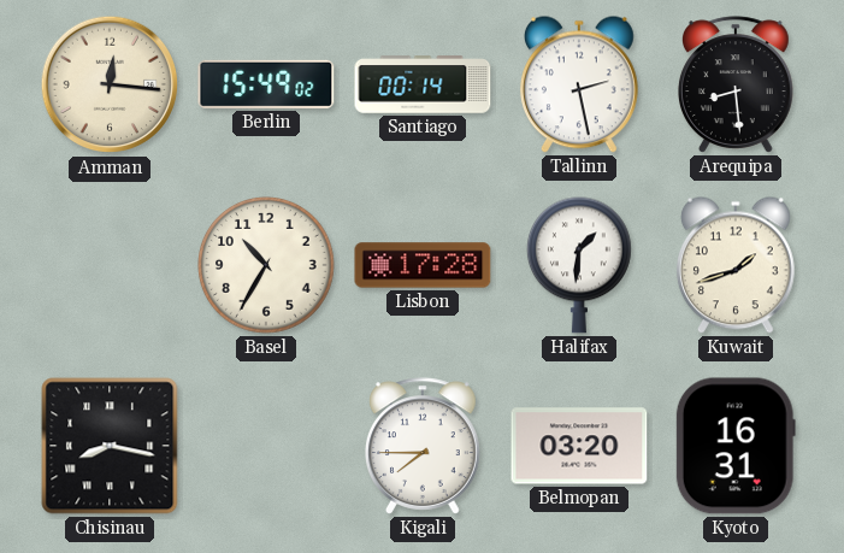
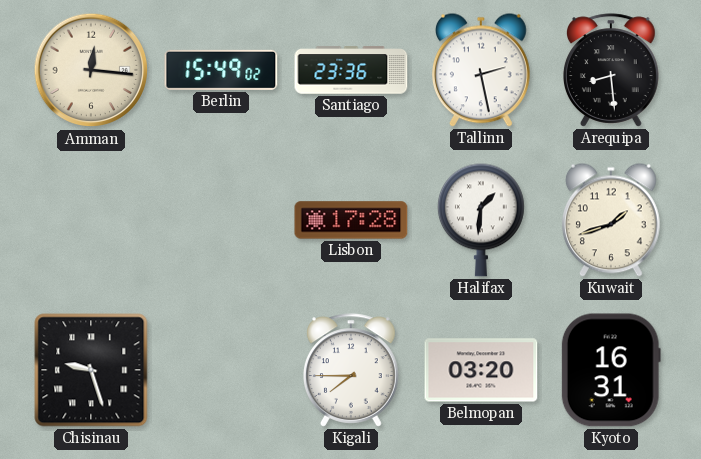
Santiago: 00:14 -> 23:36 (351, 70)
Basel: 10:35 -> none (267, 266)
Chisinau: 8:17 -> 9:27 (91, 370)
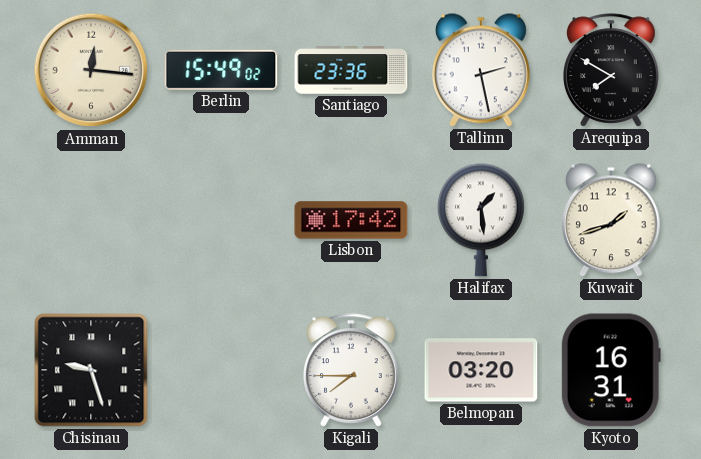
Arequipa: 8:29 -> 7:50 (612, 70)
Lisbon: 17:28 -> 17:42 (351, 220)
Halifax: 1:31 -> 1:29 (481, 220)
